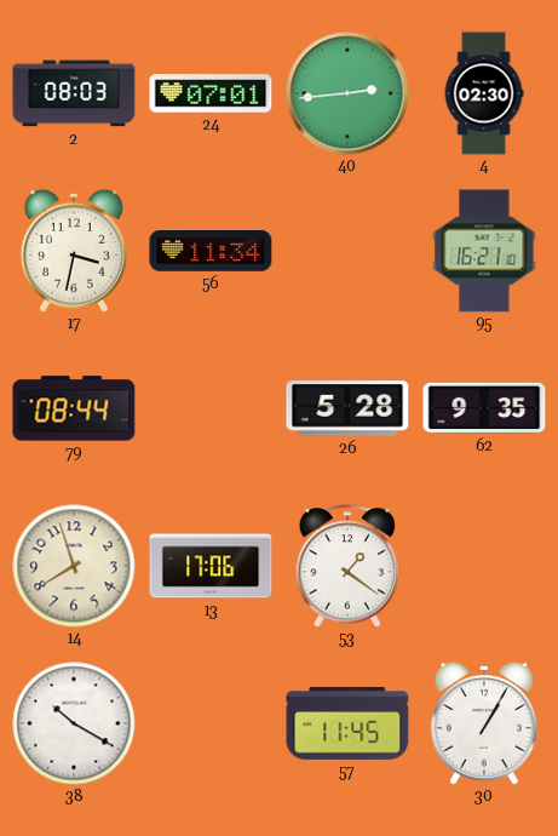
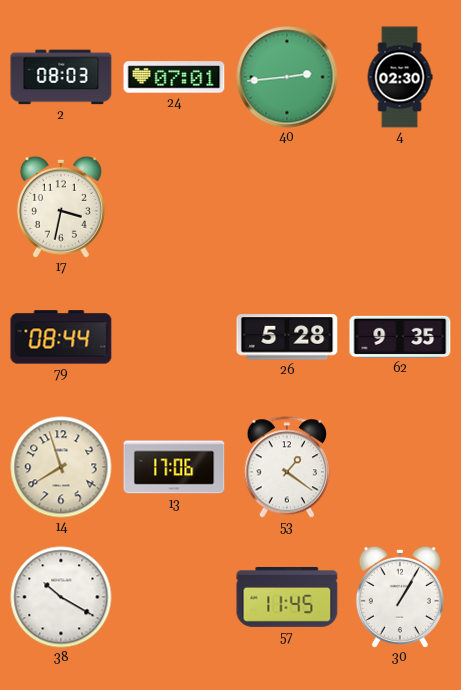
56: 11:34 -> none (211, 251)
95: 16:21 -> none (484, 251)
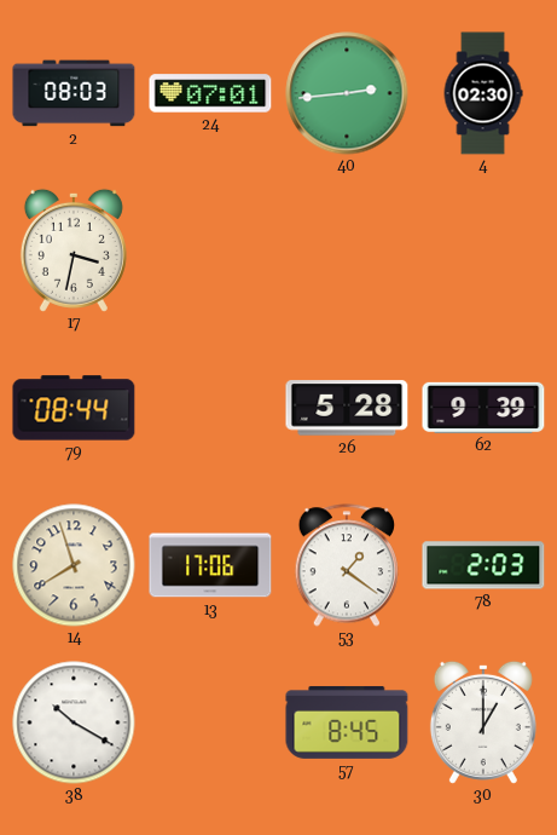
62: 9:35 -> 9:39 (483, 408)
78: none -> 2:03 (483, 565)
57: 11:45 -> 8:45 (347, 722)
30: 1:05 -> 1:00 (483, 722)
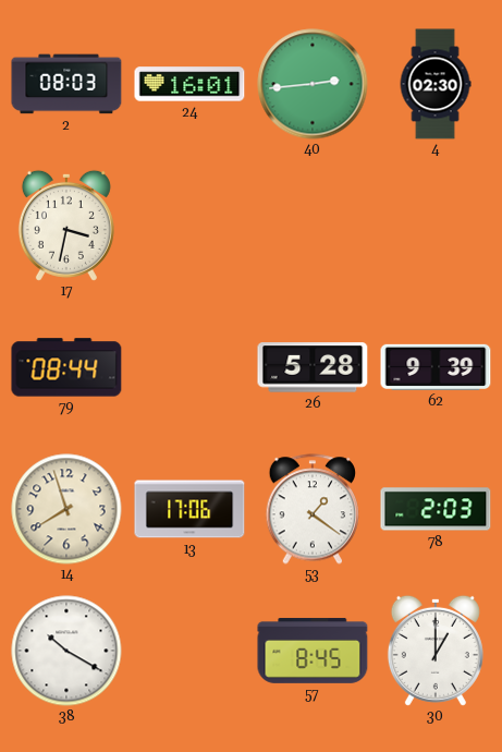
24: 07:01 -> 16:01 (189, 84)
